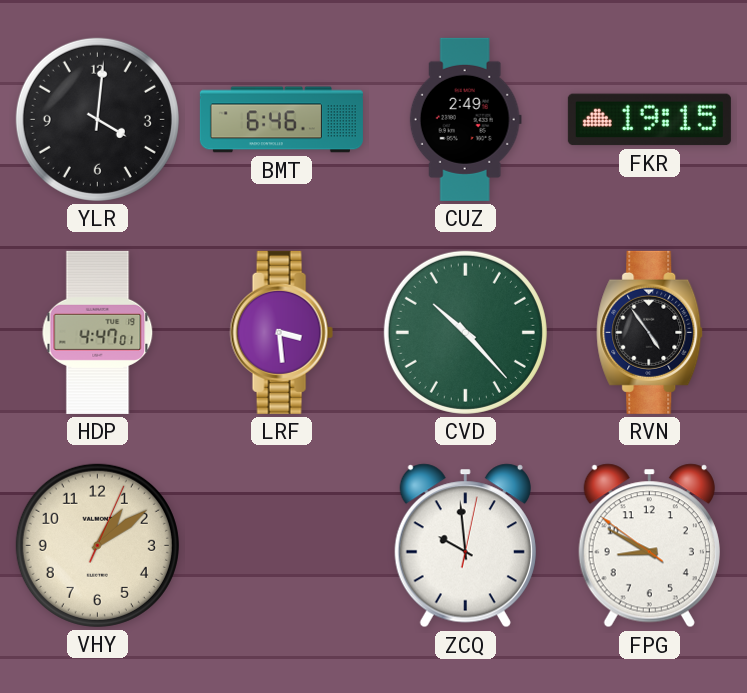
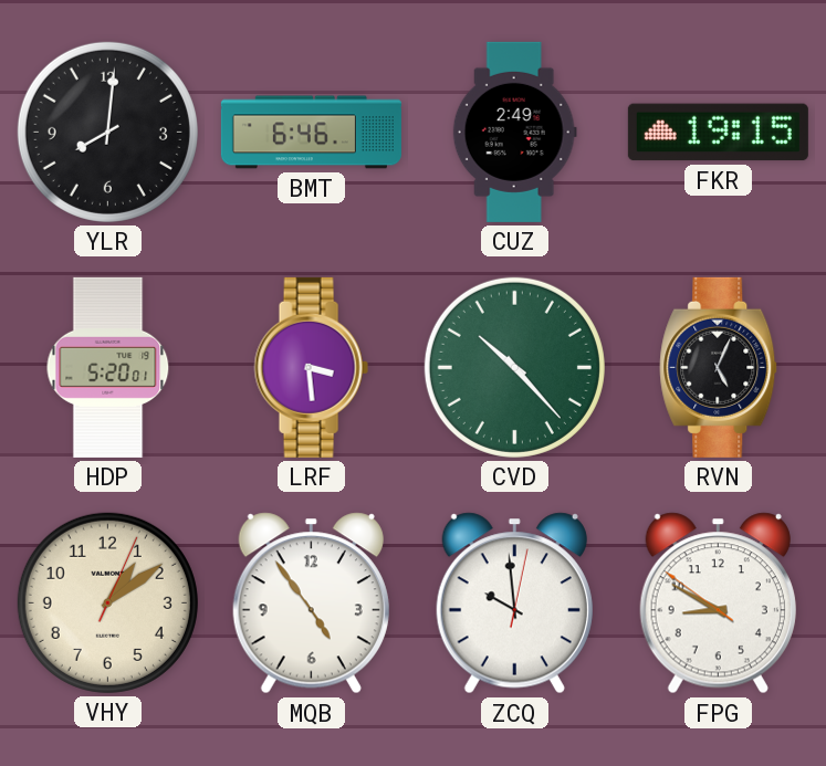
YLR: 4:01 -> 8:01 (107, 132)
HDP: 4:47 -> 5:20 (108, 367)
RVN: 4:54 -> 5:04 (719, 367)
MQB: none -> 4:54 (311, 604)
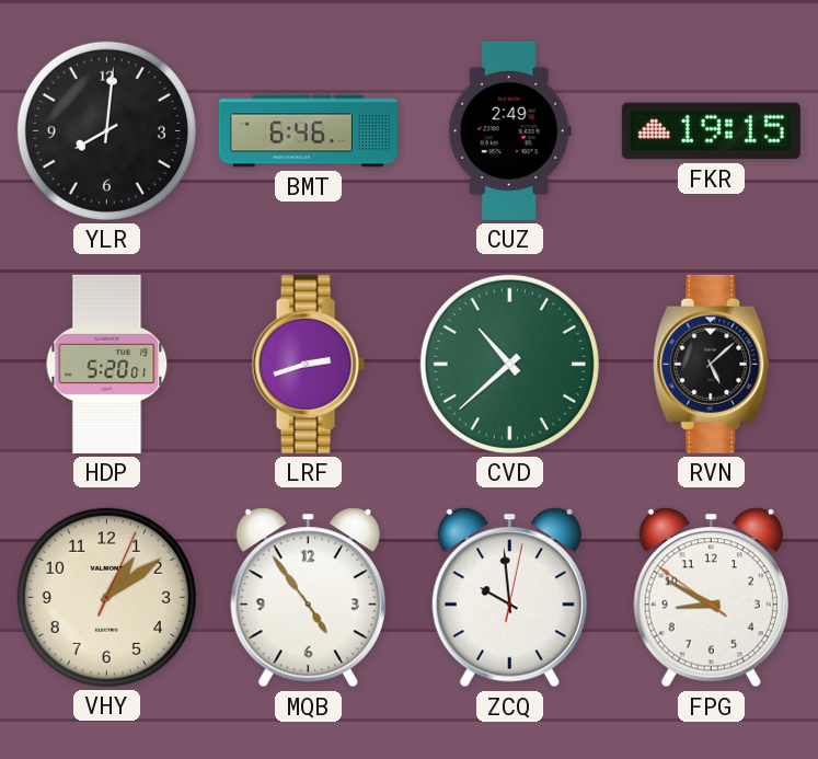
LRF: 3:29 -> 2:42 (308, 364)
CVD: 10:23 -> 10:38 (509, 364)
RVN: 5:04 -> 5:08 (712, 364)
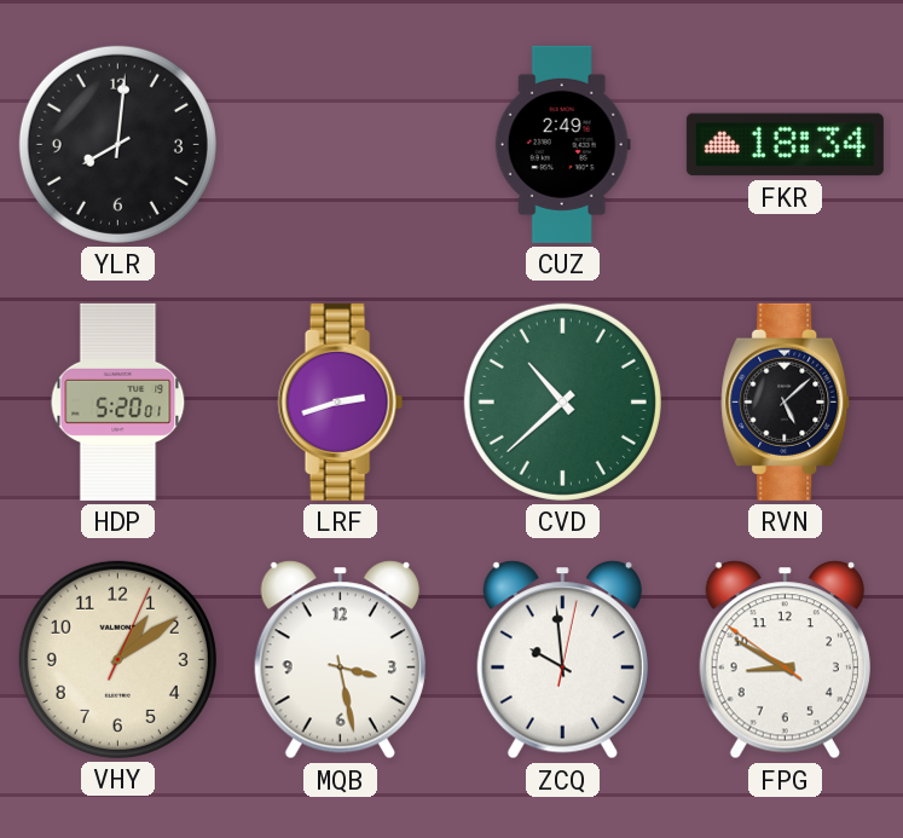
BMT: 6:46 -> none (308, 131)
FKR: 19:15 -> 18:34 (785, 145)
MQB: 4:54 -> 3:28 (340, 660)
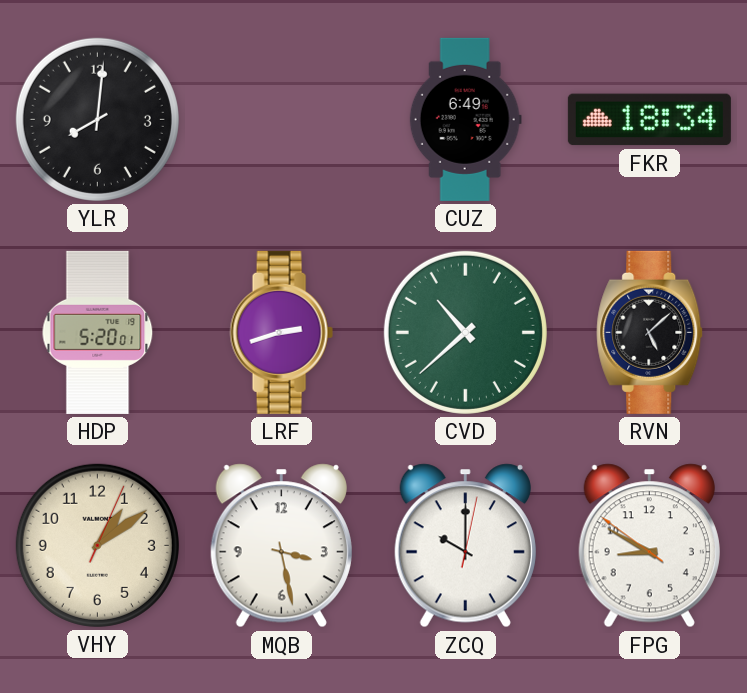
CUZ: 2:49 -> 6:49 (465, 119)
ZCQ: 9:59 -> 10:00 (465, 546)
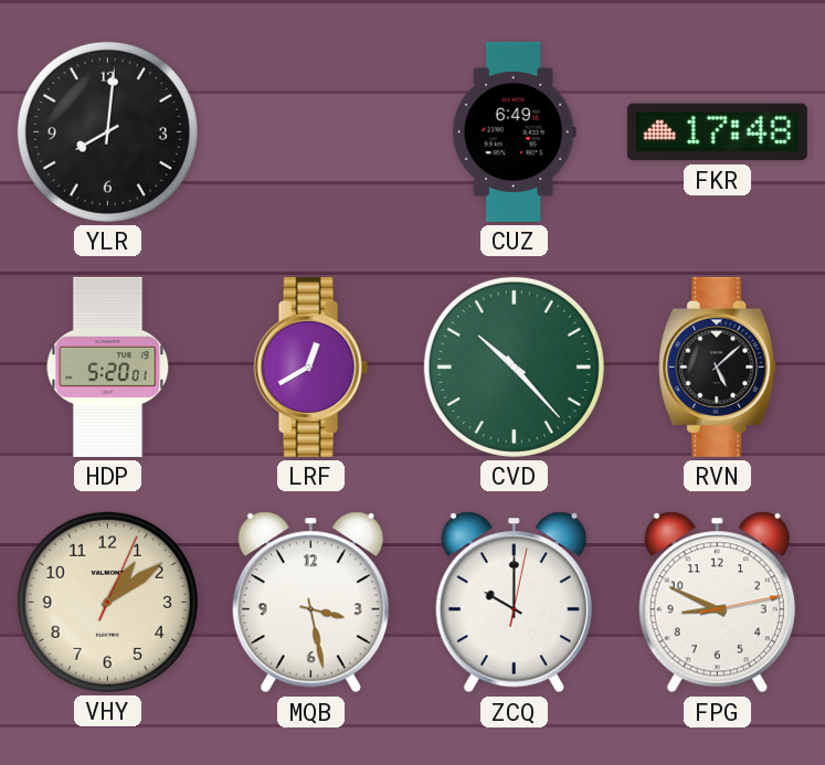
FKR: 18:34 -> 17:48 (717, 132)
LRF: 2:42 -> 12:40 (310, 366)
CVD: 10:38 -> 10:23 (514, 366)
FPG: 8:49:51 -> 8:49:13 (717, 603)
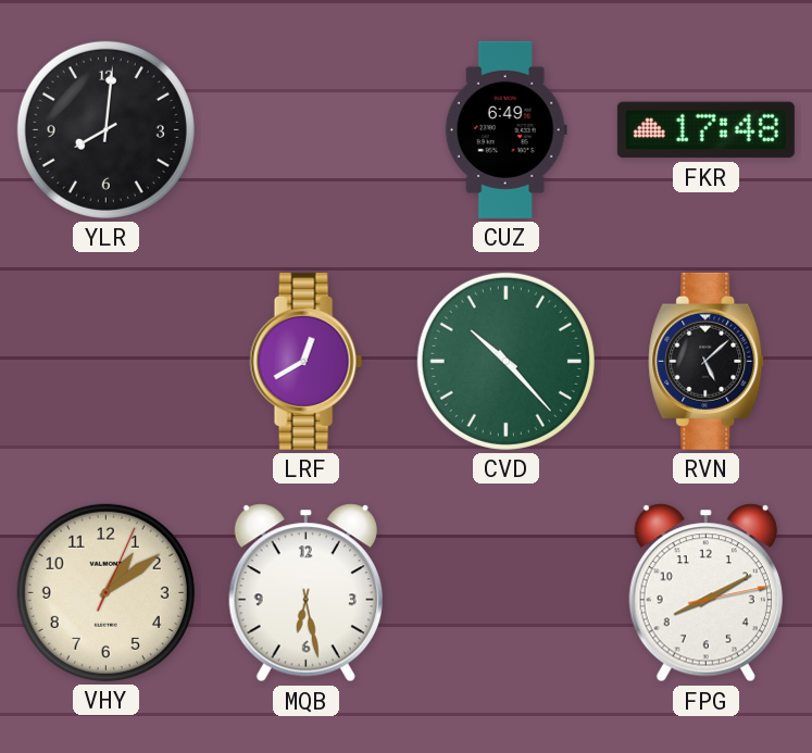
HDP: 5:20 -> none (108, 366)
MQB: 3:28 -> 6:28 (305, 593)
ZCQ: 10:00 -> none (514, 603)
FPG: 8:49 -> 8:10 (705, 593)
